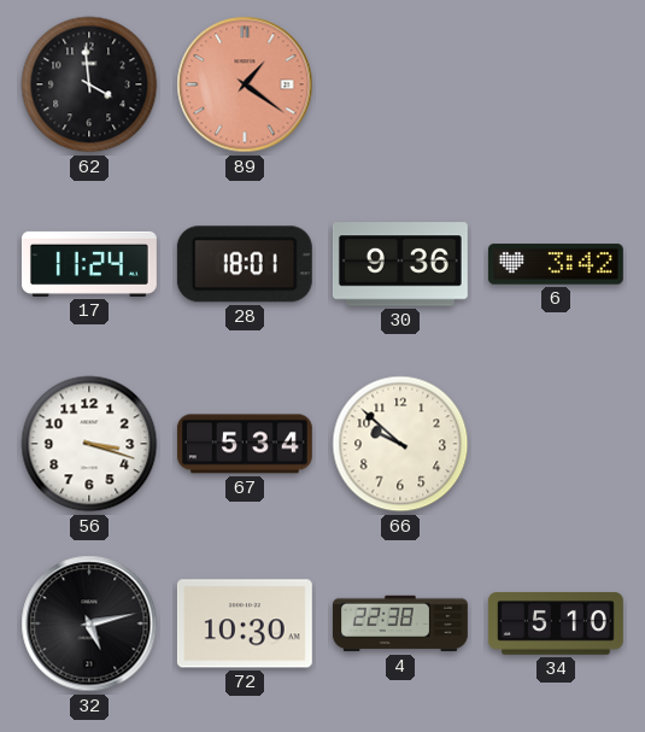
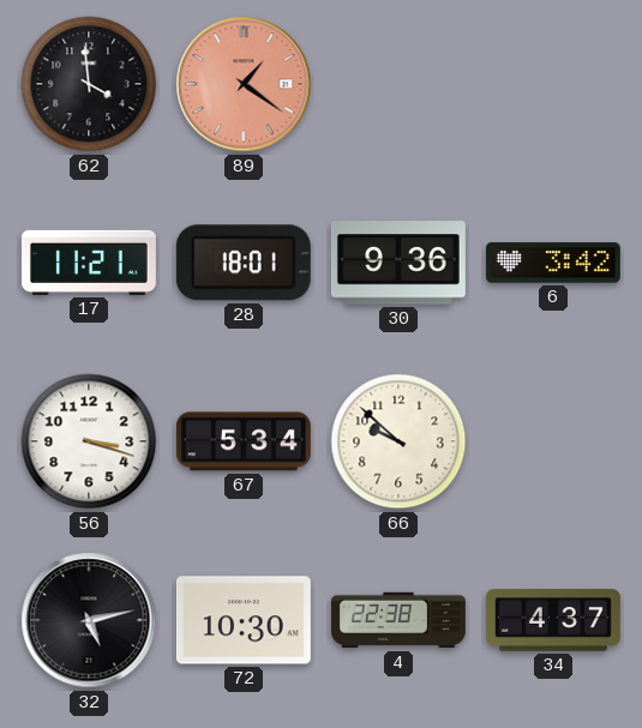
17: 11:24 -> 11:21 (89, 263)
34: 5:10 -> 4:37 (553, 620)
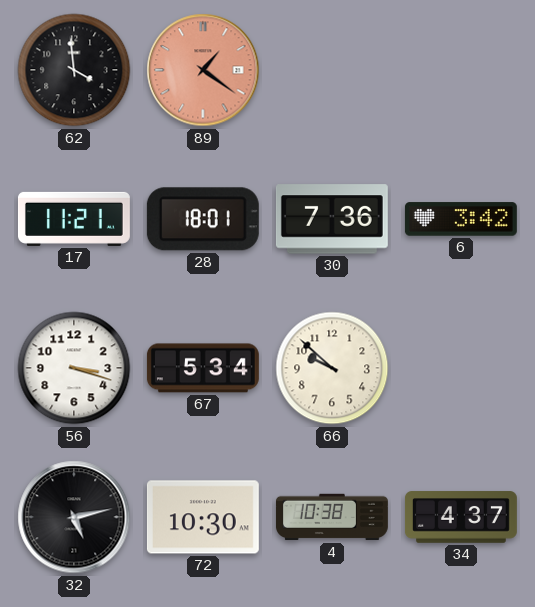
30: 9:36 -> 7:36 (332, 219)
4: 22:38 -> 10:38 (332, 517)
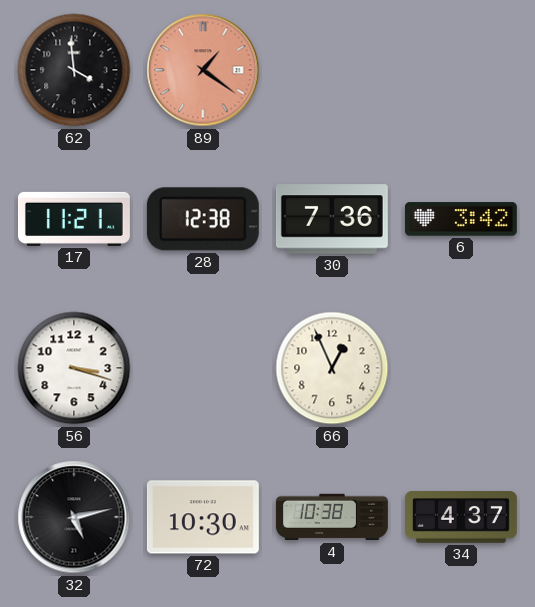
28: 18:01 -> 12:38 (203, 219)
67: 5:34 -> none (203, 368)
66: 9:52 -> 12:56 (332, 368)
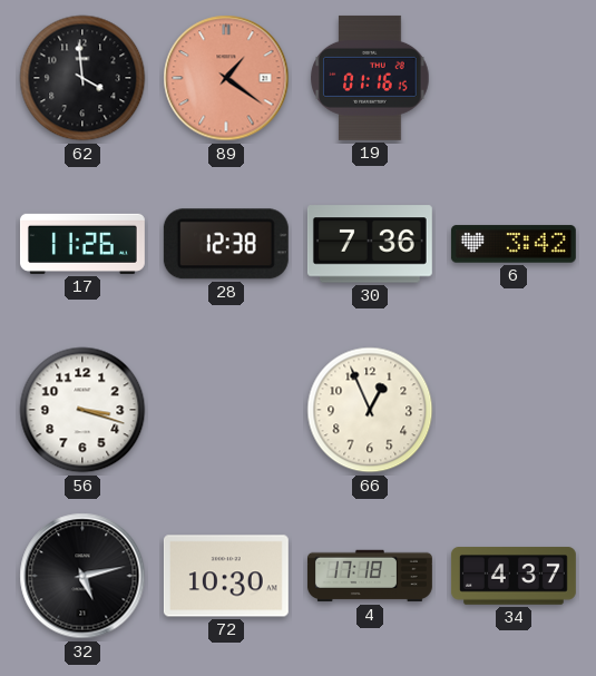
19: none -> 01:16 (370, 78)
17: 11:21 -> 11:26 (82, 244)
4: 10:38 -> 17:18 (370, 576)
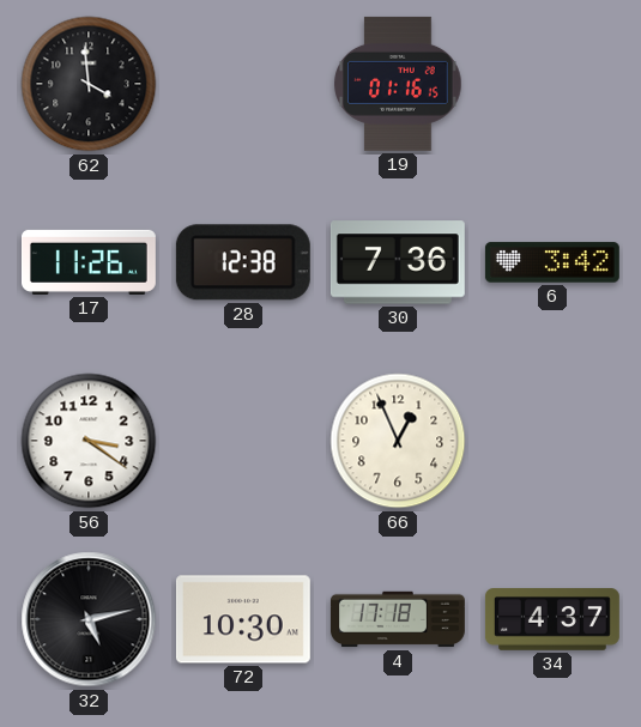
89: 1:21 -> none (226, 78)
56: 3:18 -> 3:21 (89, 441)
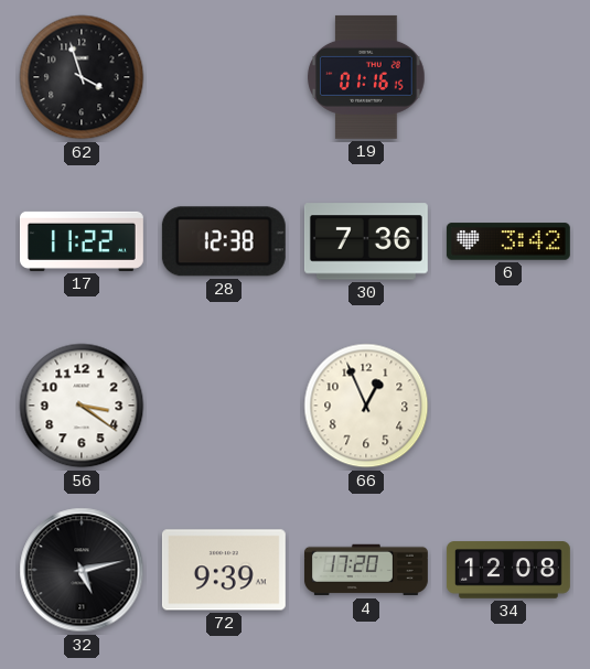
62: 3:59 -> 3:57 (82, 77)
17: 11:26 -> 11:22 (82, 241)
72: 10:30 -> 9:39 (224, 570)
4: 17:18 -> 17:20 (366, 570)
34: 4:37 -> 12:08 (508, 570)
